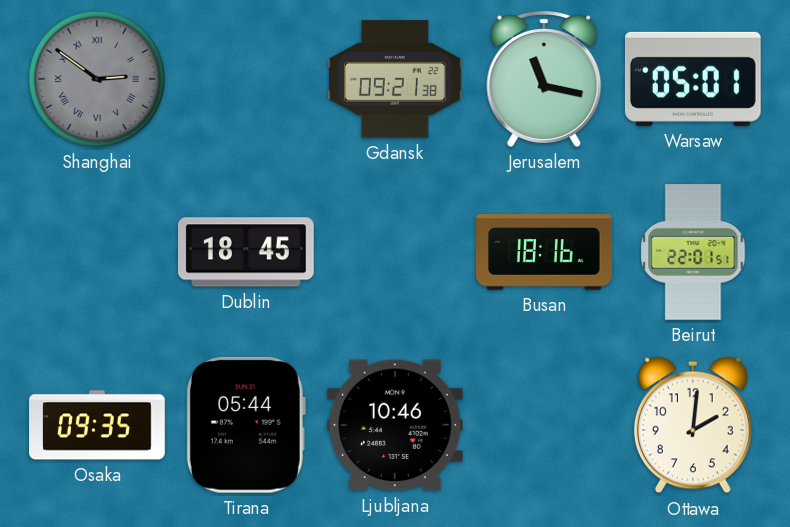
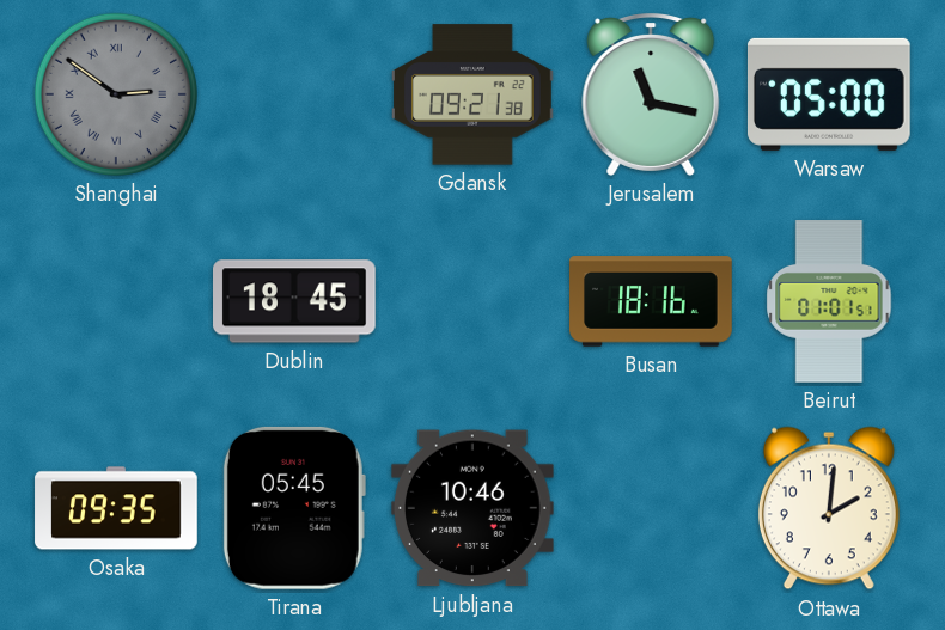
Warsaw: 05:01 -> 05:00 (829, 94)
Beirut: 22:01 -> 01:01 (829, 301)
Tirana: 05:44 -> 05:45 (294, 508)
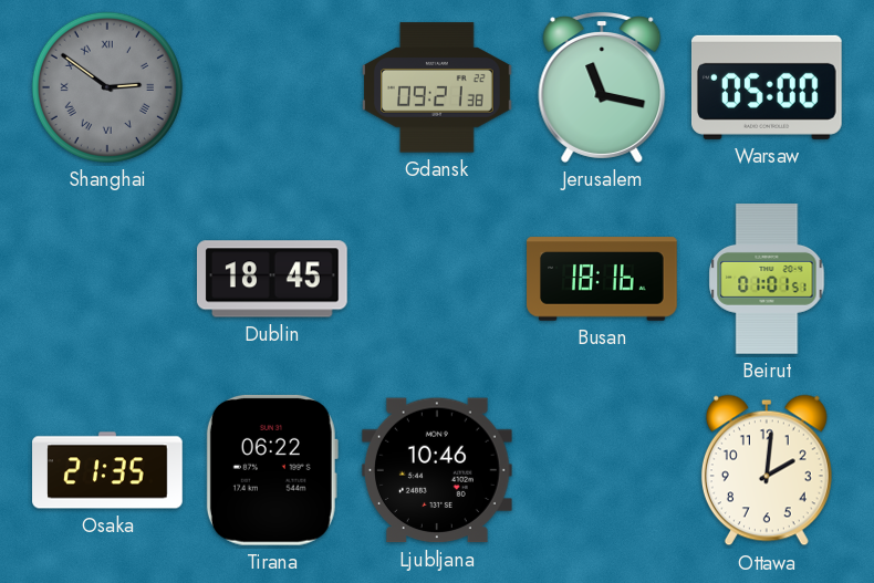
Osaka: 09:35 -> 21:35 (107, 470)
Tirana: 05:45 -> 06:22 (272, 470)
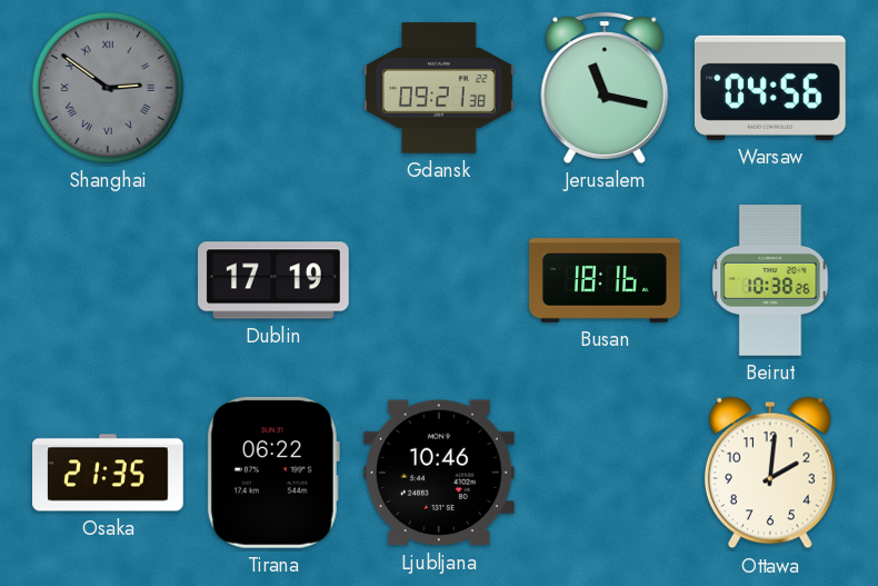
Warsaw: 05:00 -> 04:56 (770, 88)
Dublin: 18:45 -> 17:19 (275, 280)
Beirut: 01:01 -> 10:38 (770, 280)
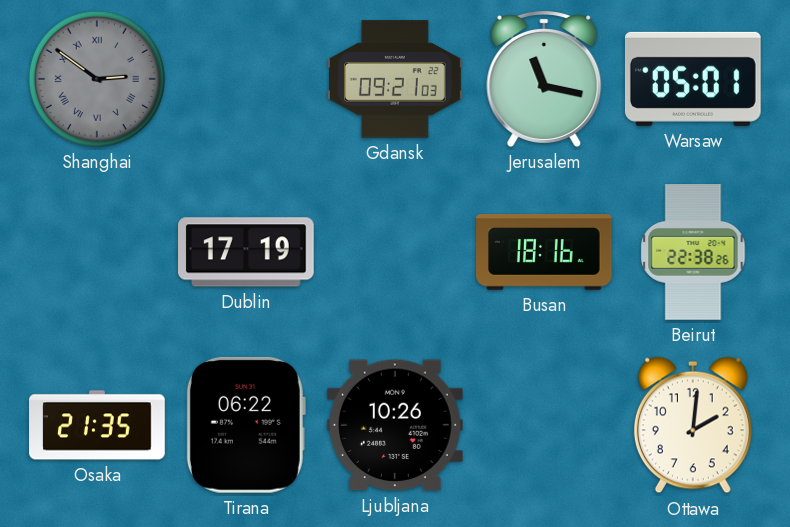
Gdansk: 09:21:38 -> 09:21:03 (395, 79)
Warsaw: 04:56 -> 05:01 (693, 79)
Beirut: 10:38 -> 22:38 (693, 252)
Ljubljana: 10:46 -> 10:26 (395, 425)
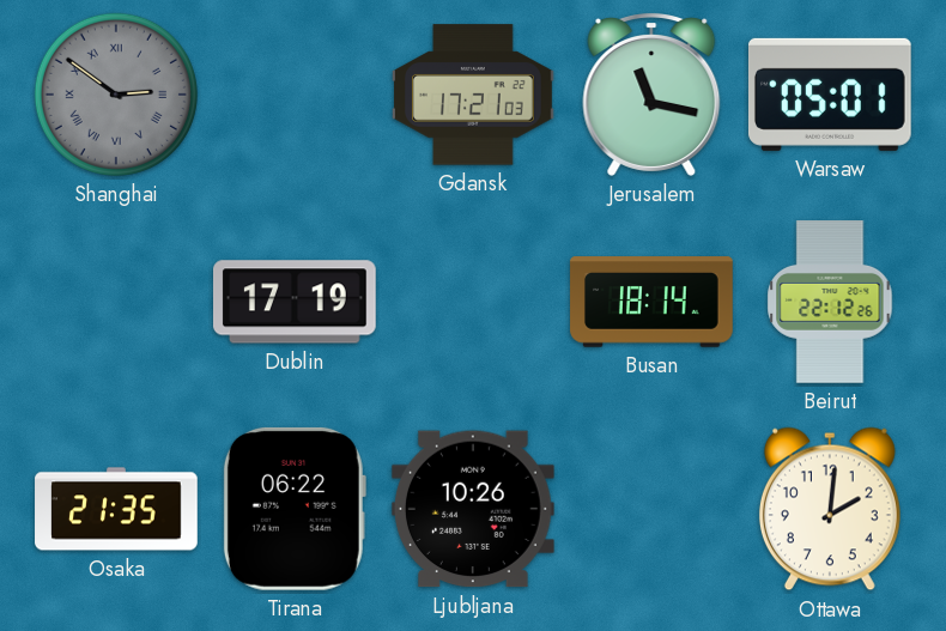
Gdansk: 09:21 -> 17:21 (473, 95)
Busan: 18:16 -> 18:14 (651, 302)
Beirut: 22:38 -> 22:12 (830, 302)
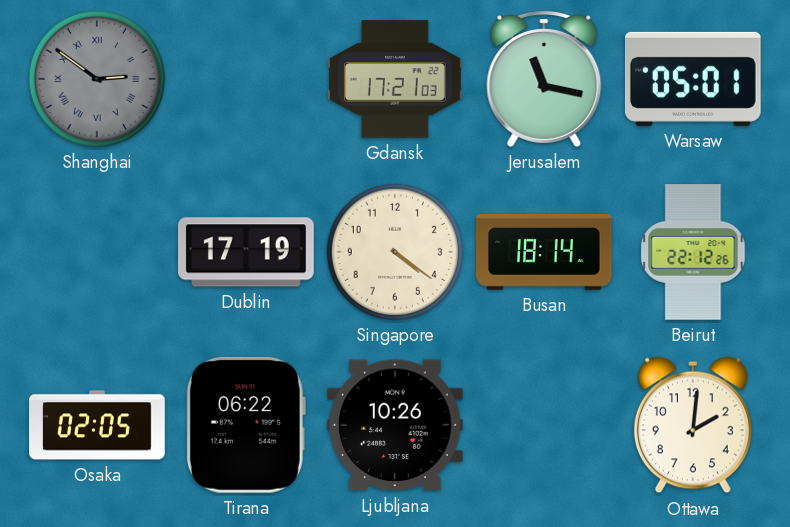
Singapore: none -> 4:21 (395, 252)
Osaka: 21:35 -> 02:05 (97, 425)
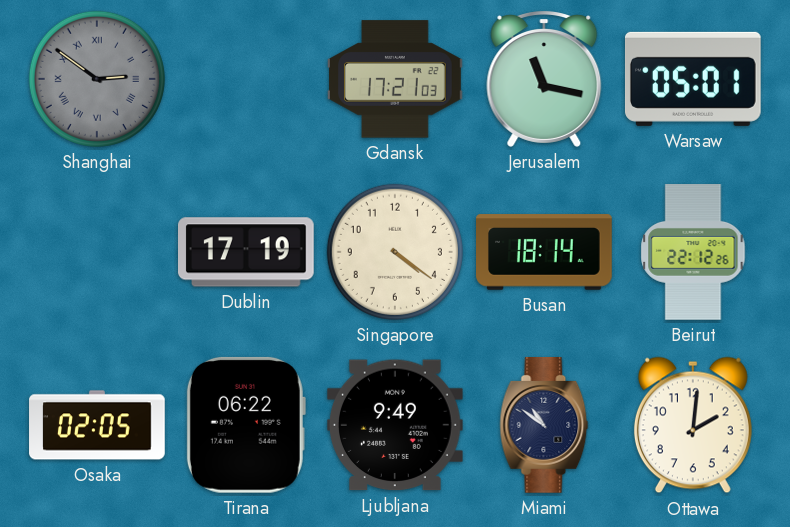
Ljubljana: 10:26 -> 9:49 (395, 425)
Miami: none -> 10:51 (544, 426)
